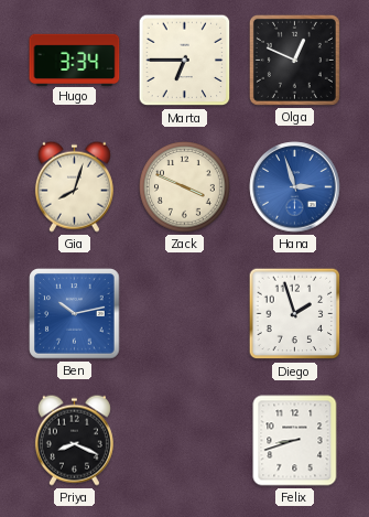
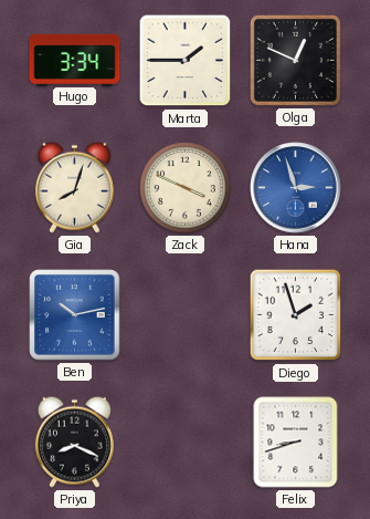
Marta: 6:45 -> 1:45 (186, 61)
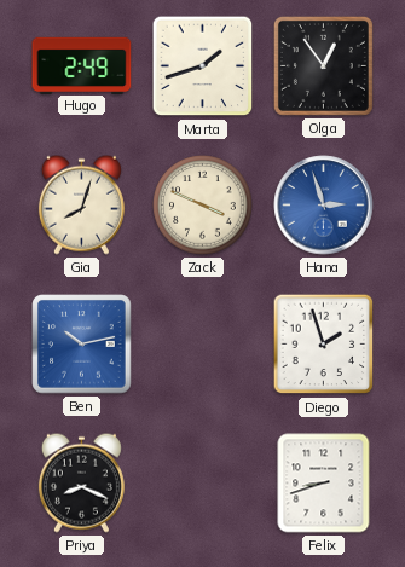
Hugo: 3:34 -> 2:49 (82, 65)
Marta: 1:45 -> 1:42 (203, 66)
Olga: 12:49 -> 12:54 (323, 65)
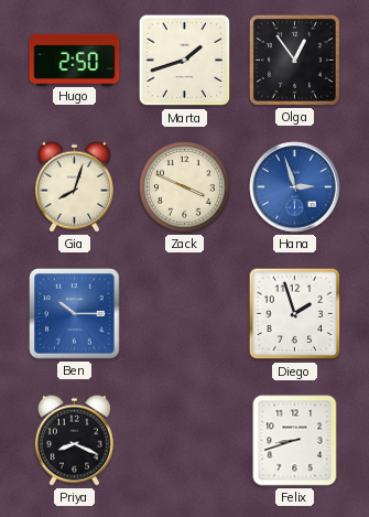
Hugo: 2:49 -> 2:50 (75, 60)
Ben: 10:13 -> 10:15 (75, 314)
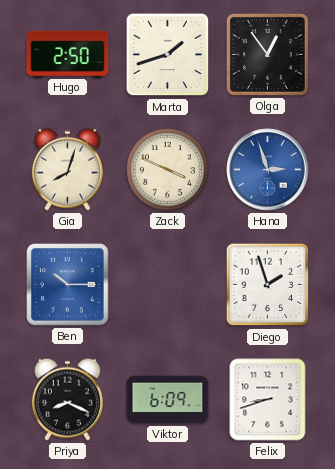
Viktor: none -> 6:09 (168, 400)
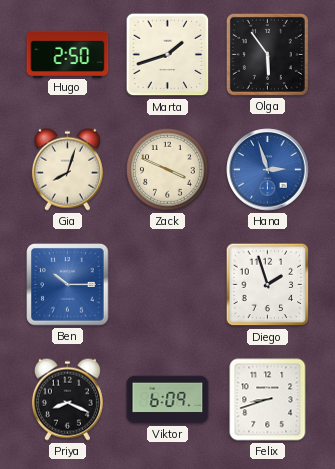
Olga: 12:54 -> 5:54 (267, 54)
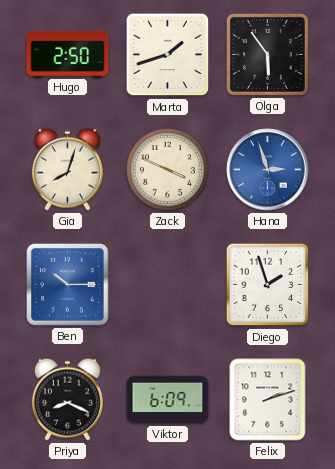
Felix: 8:42 -> 2:12 (268, 400)
